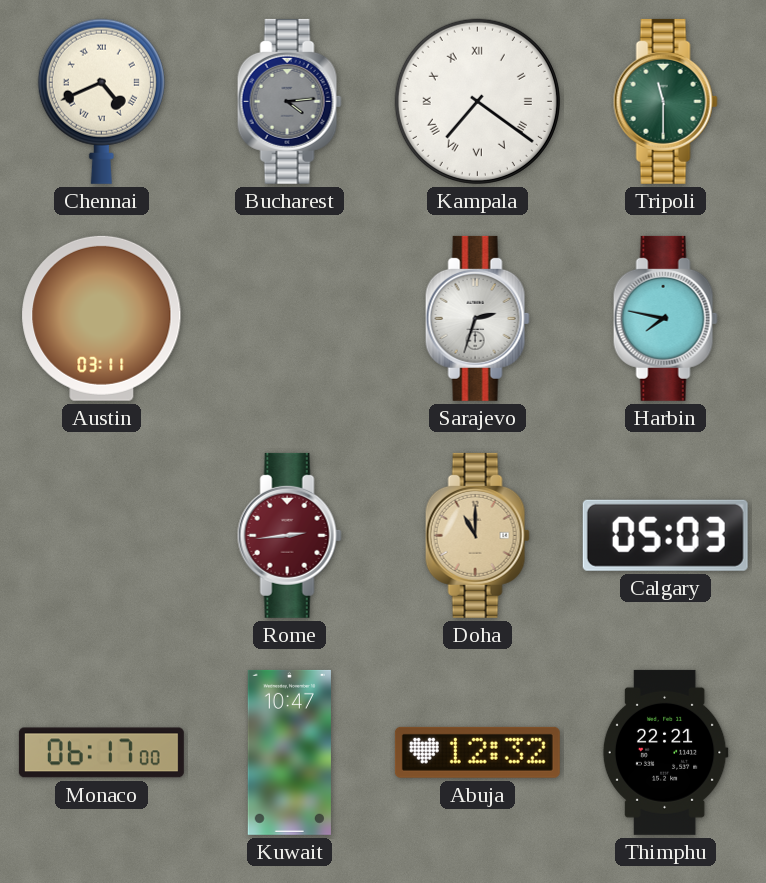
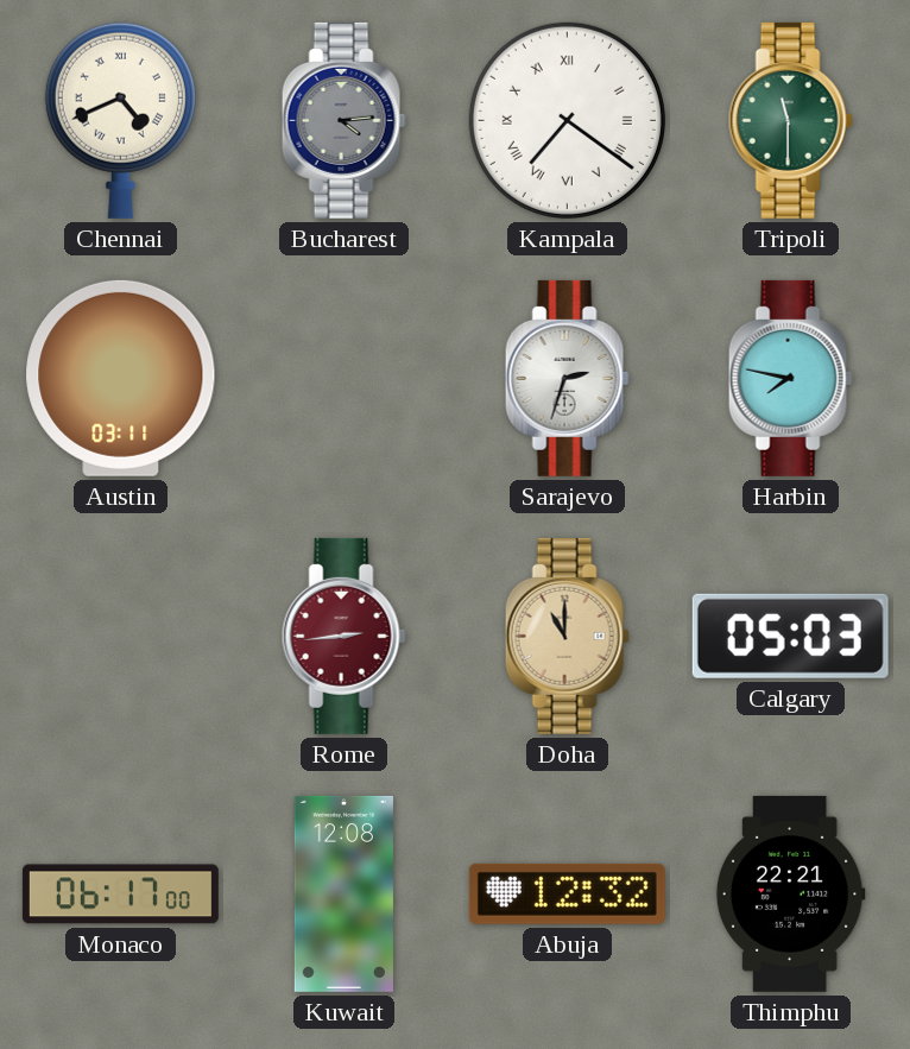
Kuwait: 10:47 -> 12:08 (343, 893)
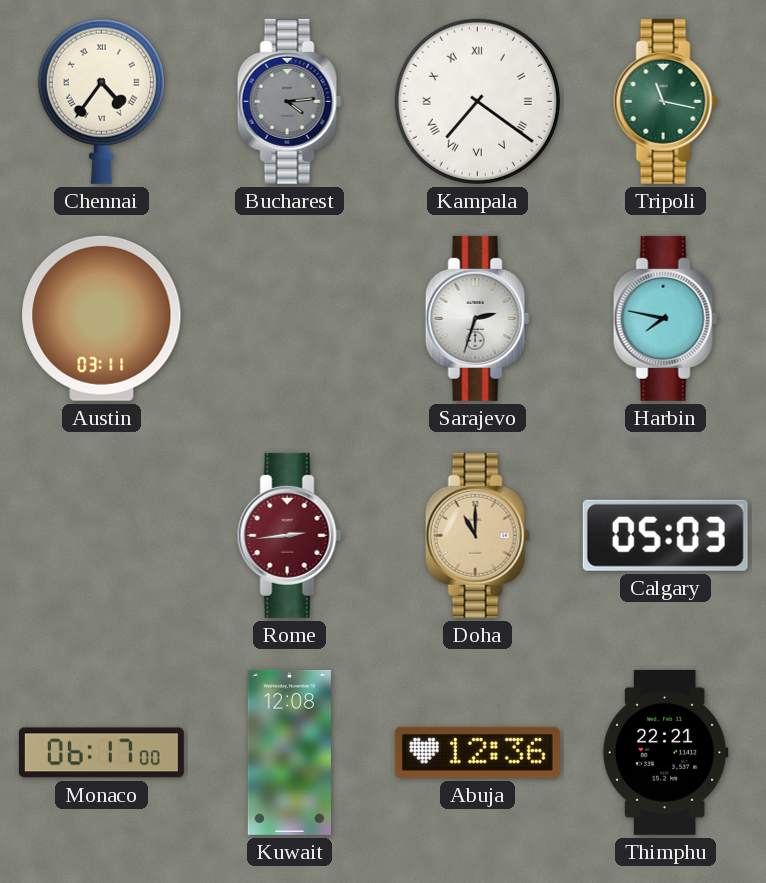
Chennai: 4:41 -> 4:36 (101, 101)
Tripoli: 11:30 -> 11:17 (665, 101)
Abuja: 12:32 -> 12:36 (477, 752)
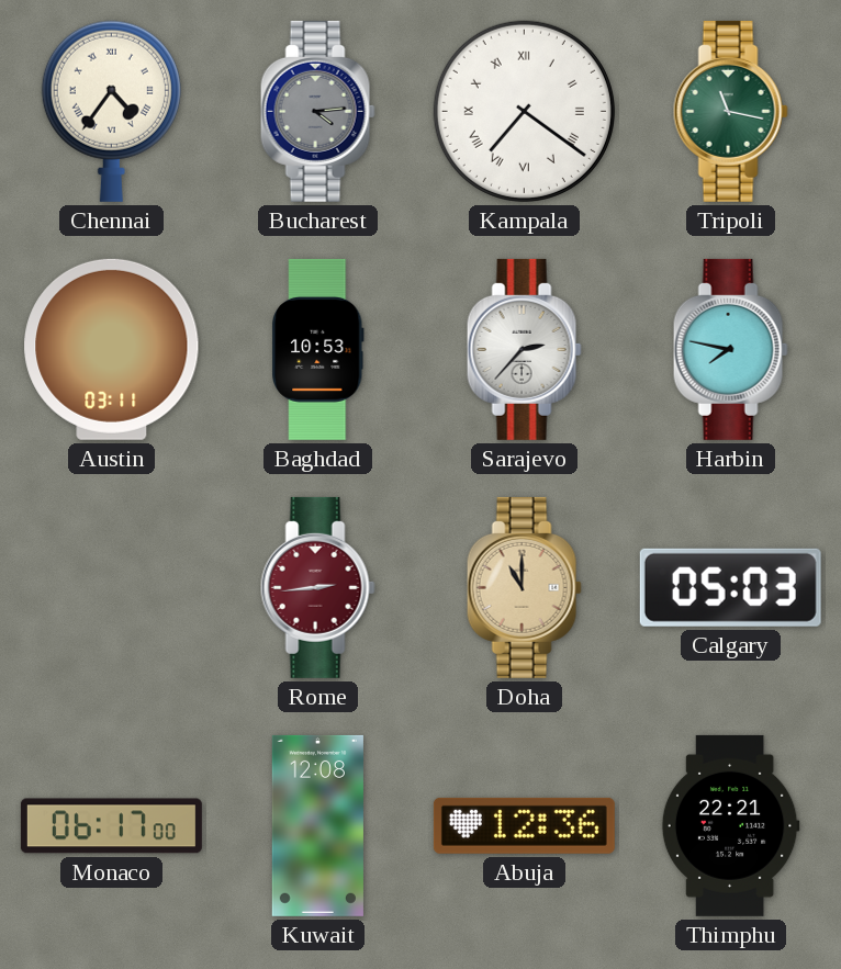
Baghdad: none -> 10:53 (318, 349)
Sarajevo: 2:33 -> 2:37 (524, 349)
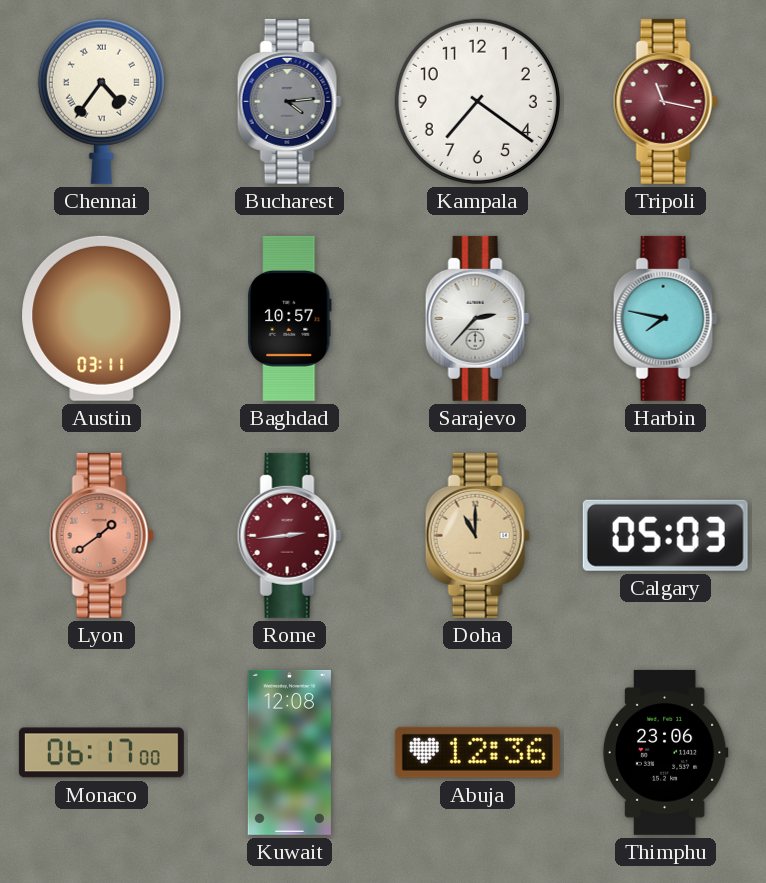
Kampala numerals: Roman -> Arabic (477, 101)
Tripoli dial: green -> burgundy (665, 101)
Baghdad: 10:53 -> 10:57 (290, 318)
Lyon: none -> 1:39 (101, 535)
Thimphu: 22:21 -> 23:06 (665, 752)
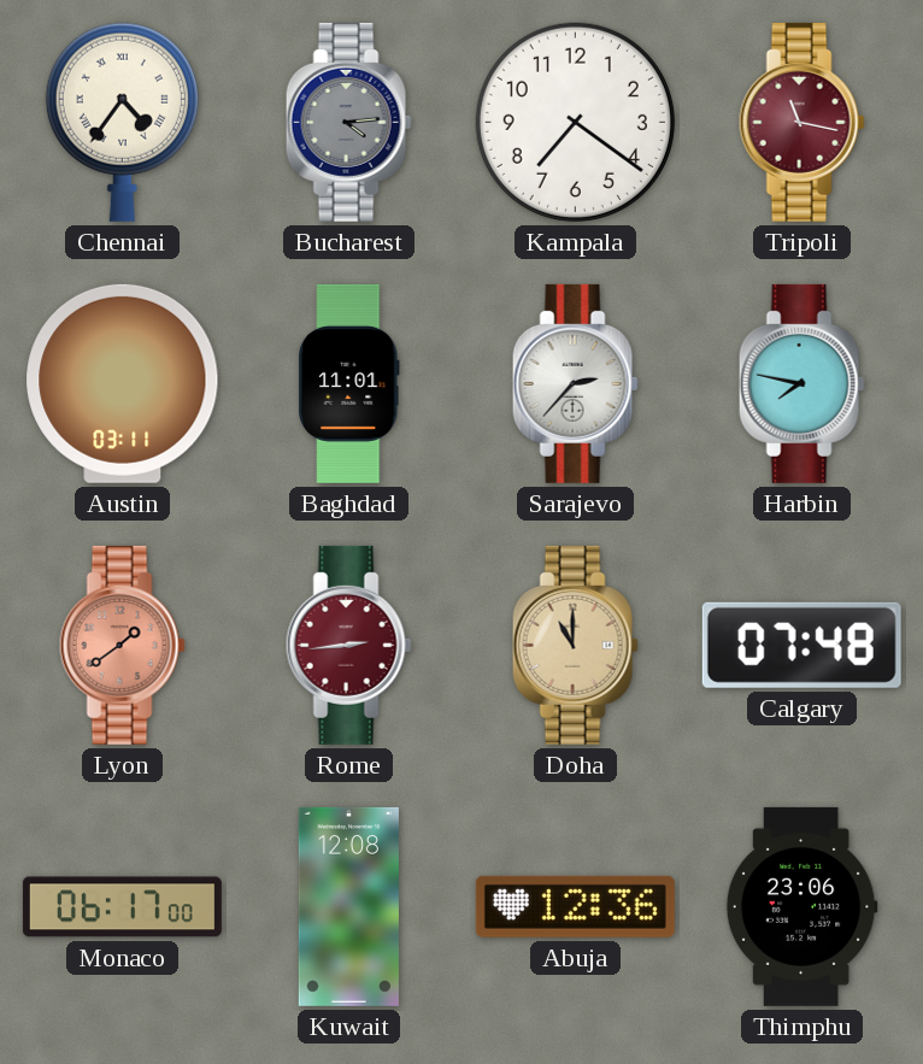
Baghdad: 10:57 -> 11:01 (349, 383)
Calgary: 05:03 -> 07:48 (801, 645)
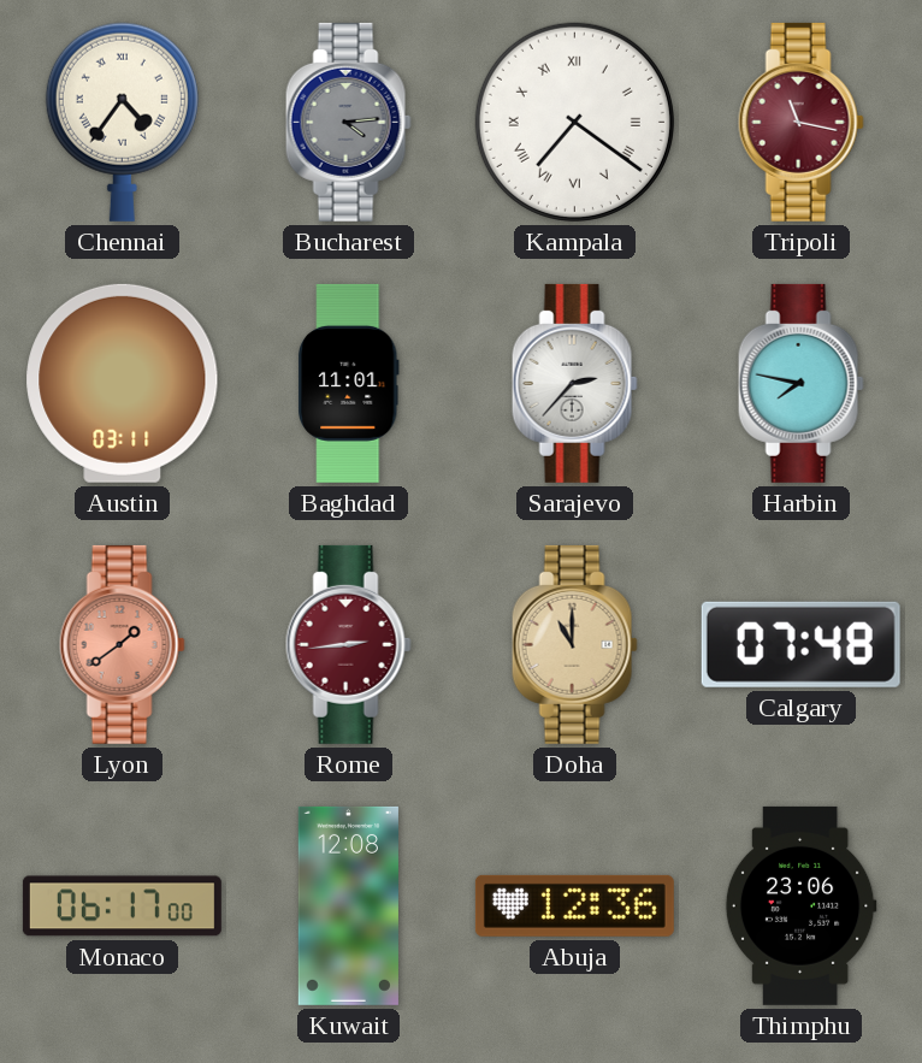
Kampala numerals: Arabic -> Roman (574, 122)
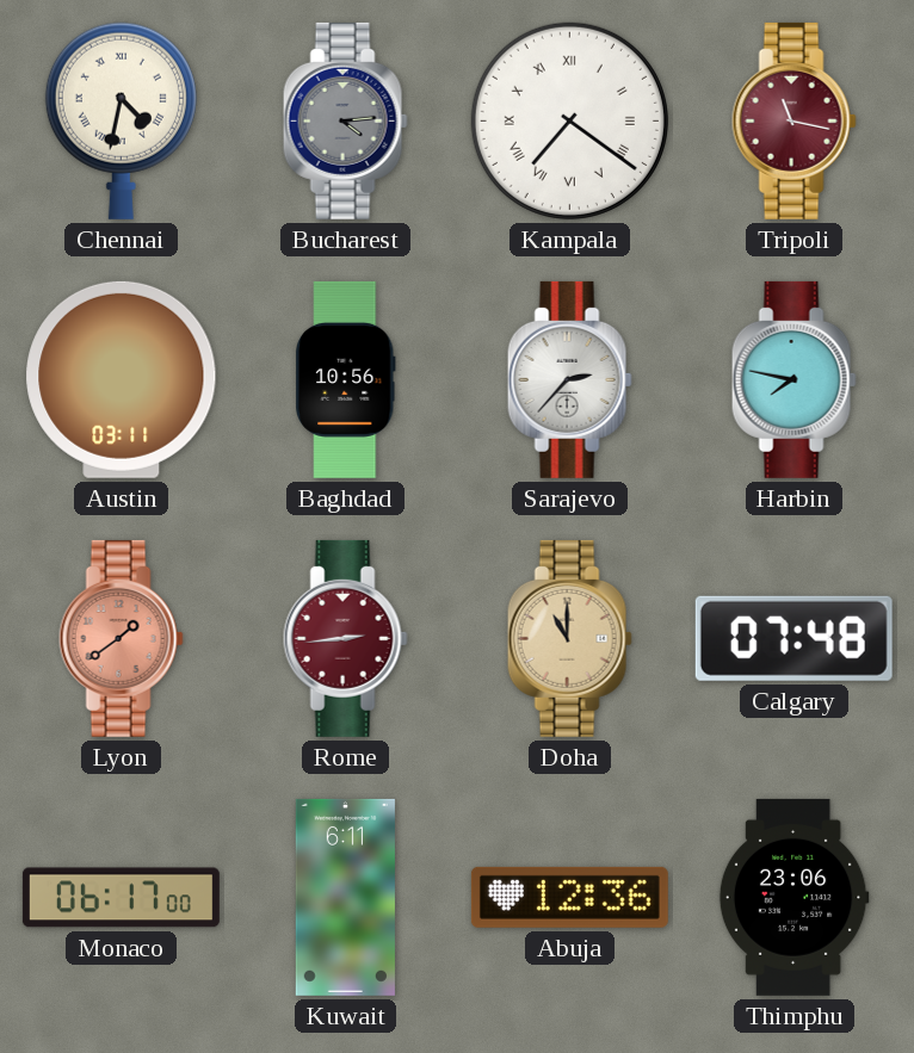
Chennai: 4:36 -> 4:32 (121, 120)
Baghdad: 11:01 -> 10:56 (346, 379)
Kuwait: 12:08 -> 6:11 (345, 897)
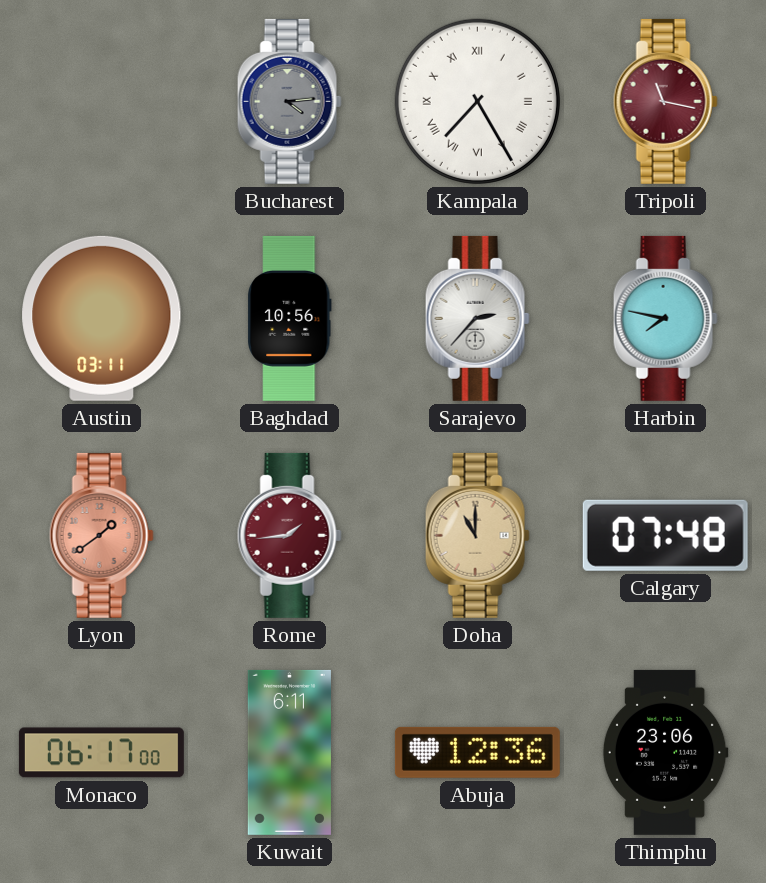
Chennai: 4:32 -> none (121, 120)
Kampala: 7:21 -> 7:25 (477, 101)
Rome: 2:44 -> 1:44 (289, 535)
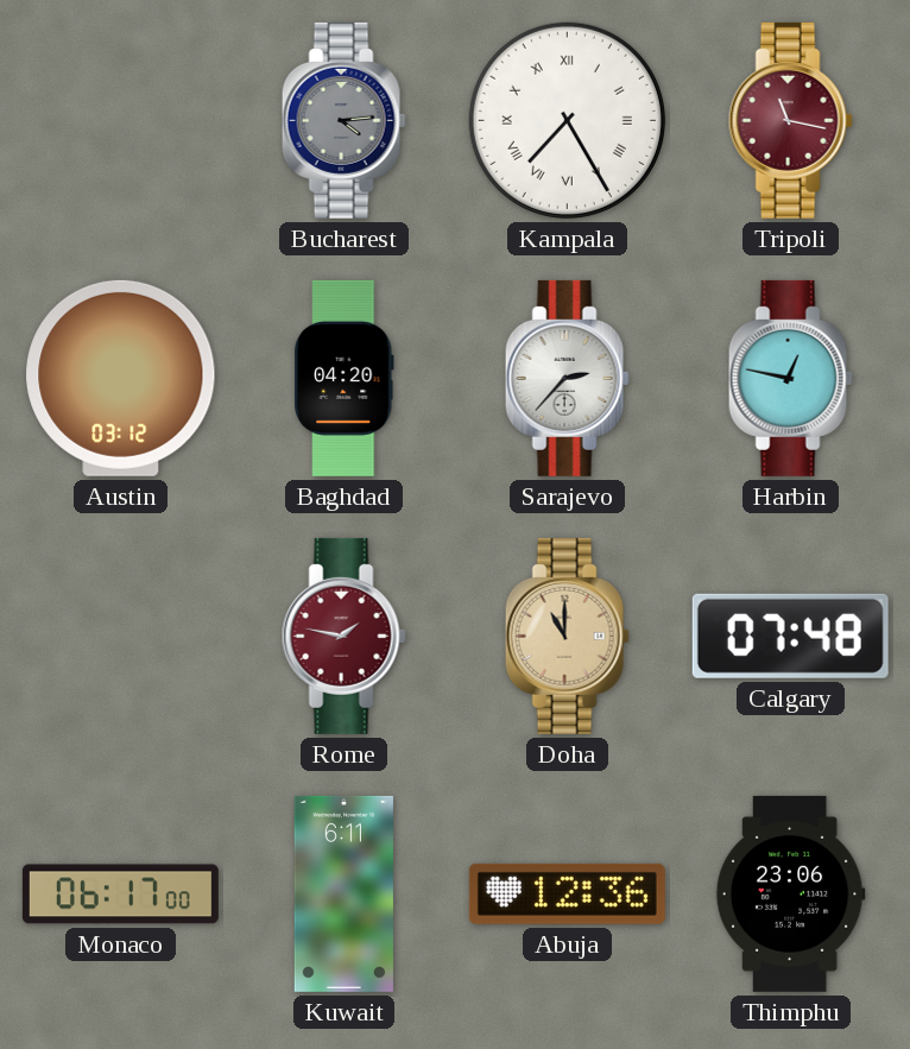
Austin: 03:11 -> 03:12 (121, 378)
Baghdad: 10:56 -> 04:20 (345, 378)
Harbin: 7:47 -> 12:47 (790, 378)
Lyon: 1:39 -> none (101, 535)
Rome: 1:44 -> 1:47 (343, 636)
